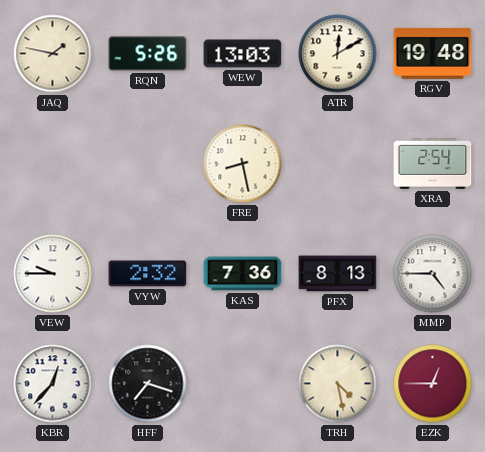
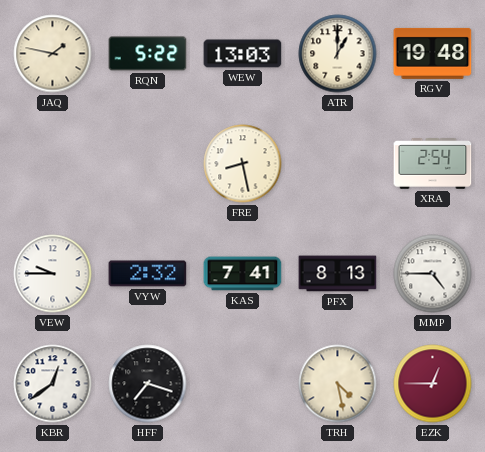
RQN: 5:26 -> 5:22 (148, 54)
ATR: 12:10 -> 1:00 (338, 54)
KAS: 7:36 -> 7:41 (243, 274)
KBR: 12:37 -> 12:39 (53, 384)
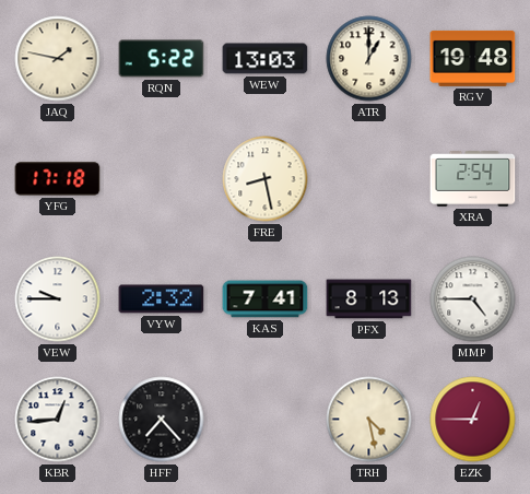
YFG: none -> 17:18 (58, 179)
KBR: 12:39 -> 12:44 (58, 420)
HFF: 7:18 -> 7:23 (162, 420)
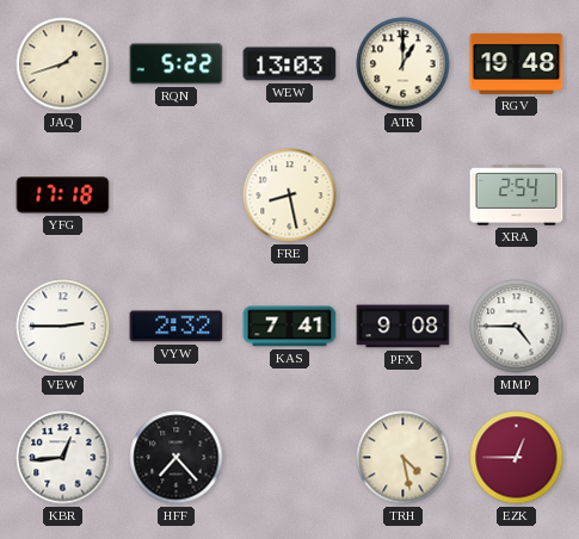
JAQ: 1:47 -> 1:42 (63, 64)
VEW: 9:45 -> 2:45 (63, 327)
PFX: 8:13 -> 9:08 (404, 327)
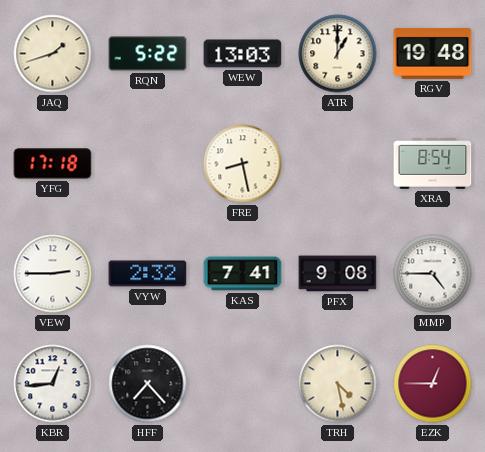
XRA: 2:54 -> 8:54 (433, 164)
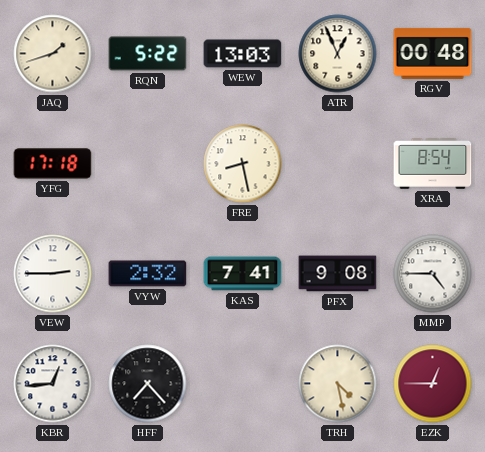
ATR: 1:00 -> 12:56 (338, 54)
RGV: 19:48 -> 00:48 (433, 53)
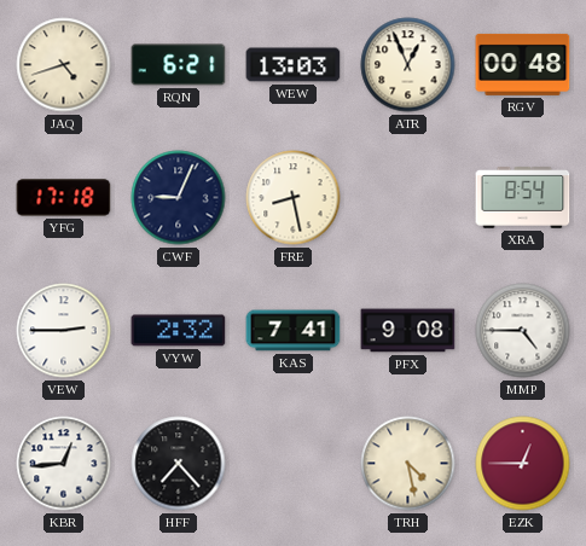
JAQ: 1:42 -> 4:42 (64, 65)
RQN: 5:22 -> 6:21 (179, 65)
CWF: none -> 9:04 (179, 198)
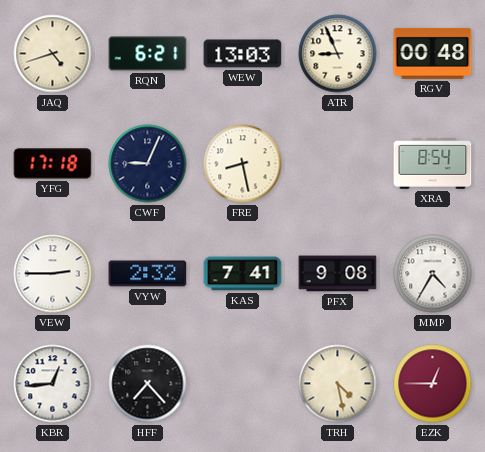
ATR: 12:56 -> 8:56 (338, 54)
MMP: 4:45 -> 4:35 (433, 274)
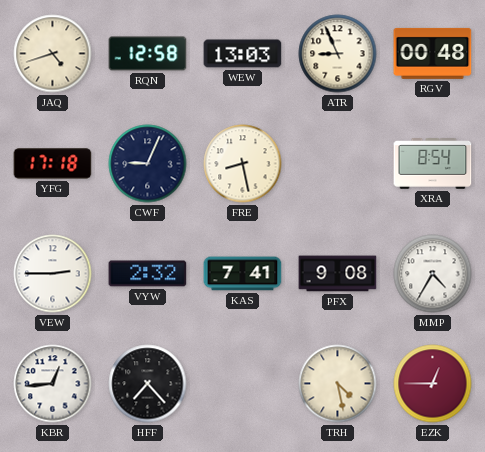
RQN: 6:21 -> 12:58 (148, 54)
